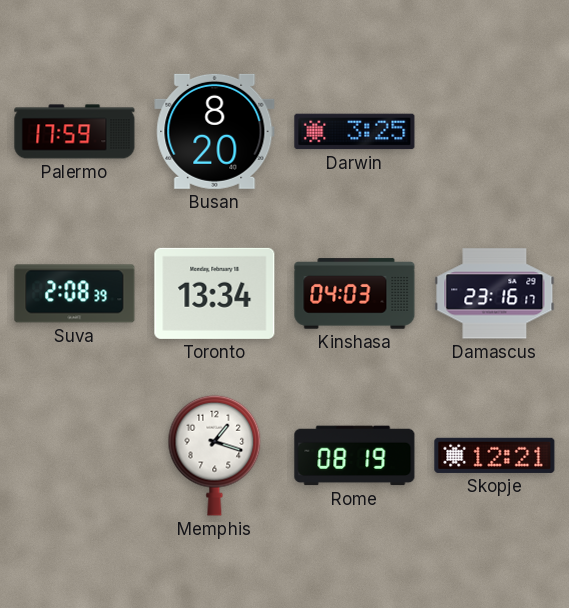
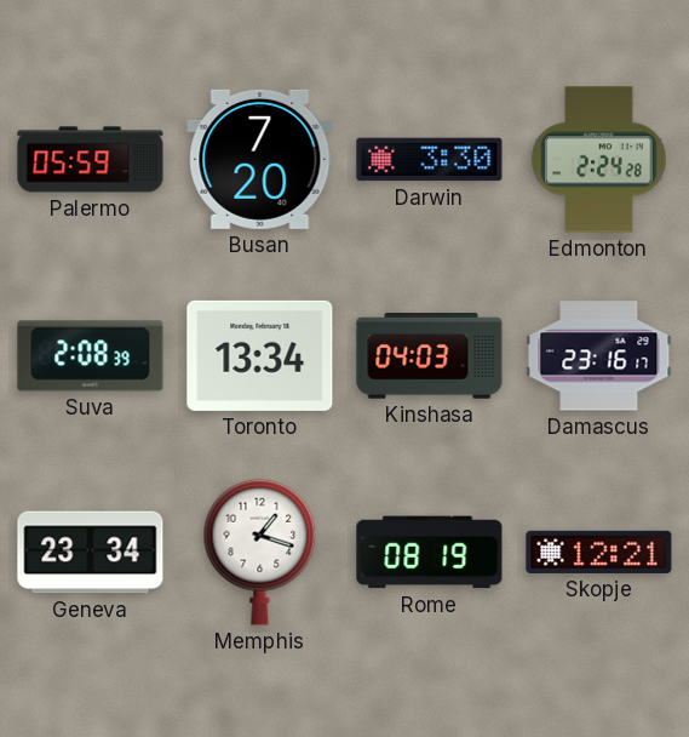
Palermo: 17:59 -> 05:59 (91, 160)
Busan: 8:20 -> 7:20 (260, 159)
Darwin: 3:25 -> 3:30 (430, 160)
Edmonton: none -> 2:24 (599, 160)
Geneva: none -> 23:34 (91, 553)
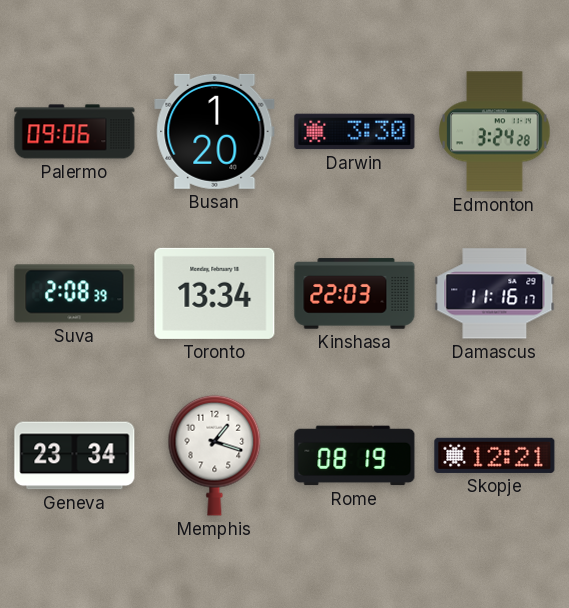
Palermo: 05:59 -> 09:06 (75, 132)
Busan: 7:20 -> 1:20 (215, 131)
Edmonton: 2:24 -> 3:24 (495, 132)
Kinshasa: 04:03 -> 22:03 (355, 294)
Damascus: 23:16 -> 11:16 (495, 294)
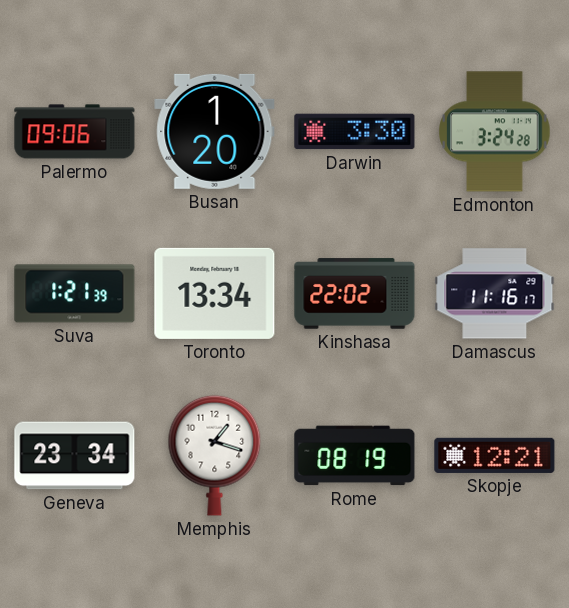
Suva: 2:08 -> 1:21 (75, 294)
Kinshasa: 22:03 -> 22:02 (355, 294)
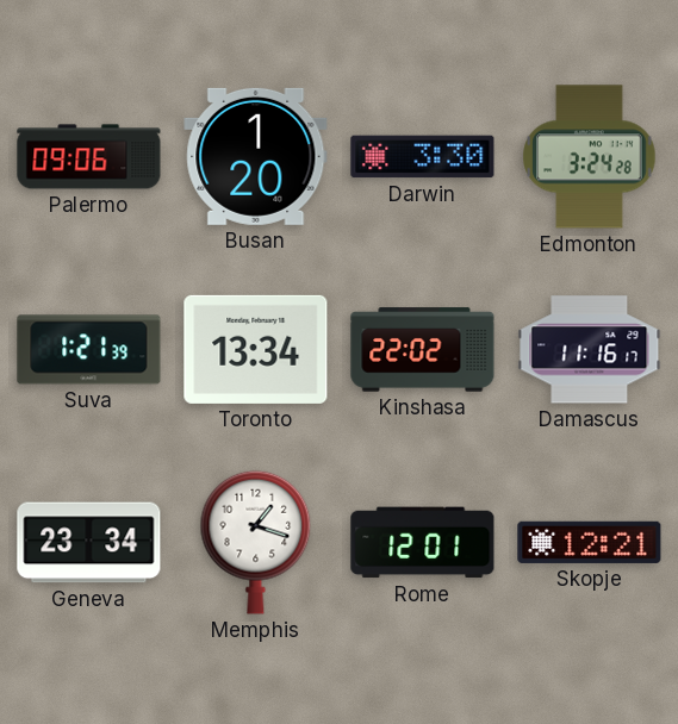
Rome: 08:19 -> 12:01 (423, 543)
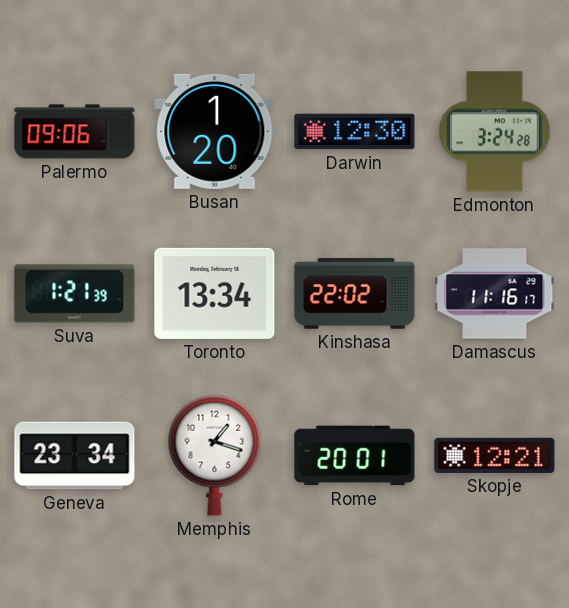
Darwin: 3:30 -> 12:30 (355, 132)
Rome: 12:01 -> 20:01 (355, 456)
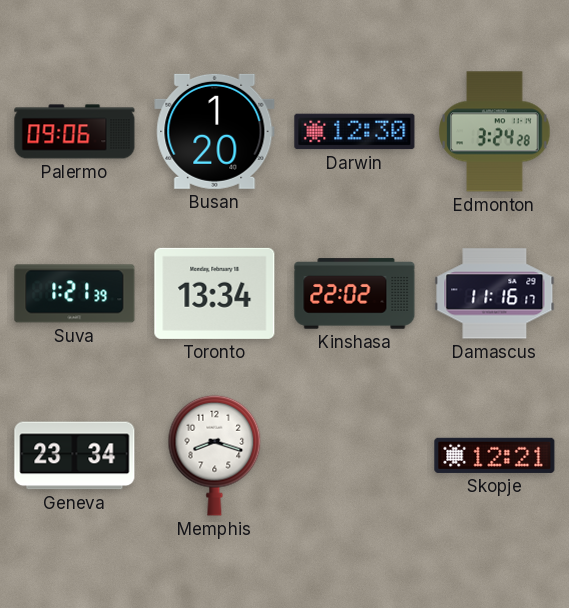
Memphis: 1:18 -> 8:18 (215, 455)
Rome: 20:01 -> none (355, 456)
